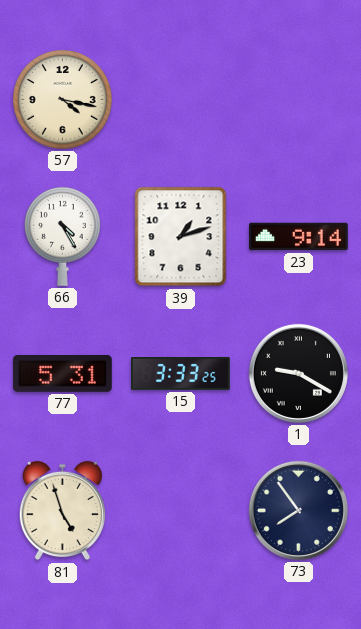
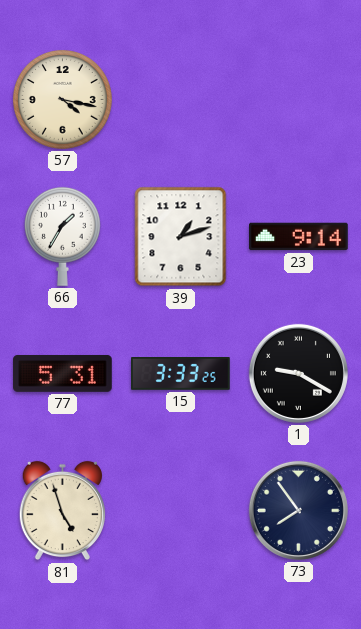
66: 4:25 -> 1:35 (62, 236)
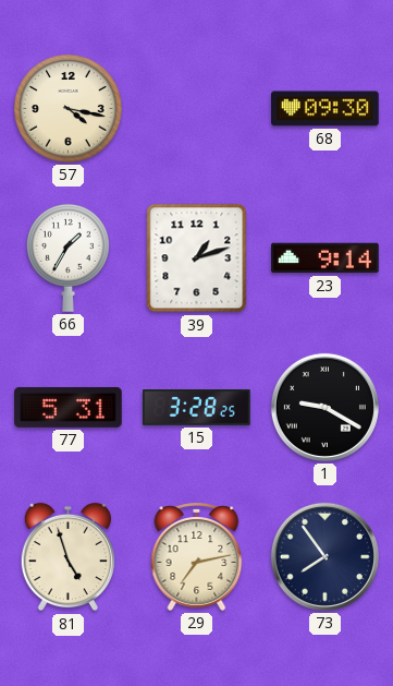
68: none -> 09:30 (326, 109)
15: 3:33 -> 3:28 (197, 408)
29: none -> 7:13 (197, 556)
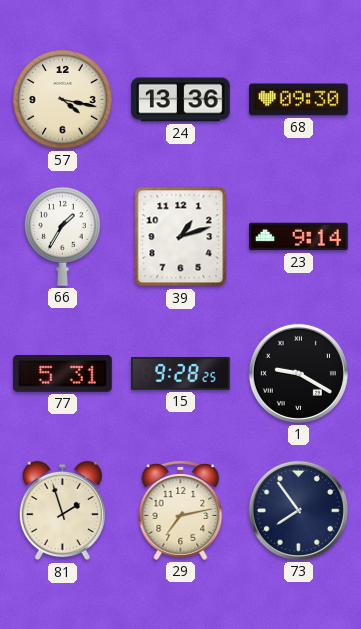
24: none -> 13:36 (181, 100)
15: 3:28 -> 9:28 (181, 374)
81: 4:57 -> 1:57 (62, 511)
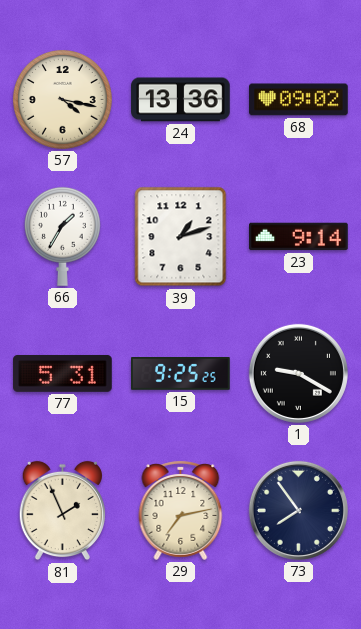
68: 09:30 -> 09:02 (299, 100)
15: 9:28 -> 9:25 (181, 374)
81: 1:57 -> 1:56 (62, 511)
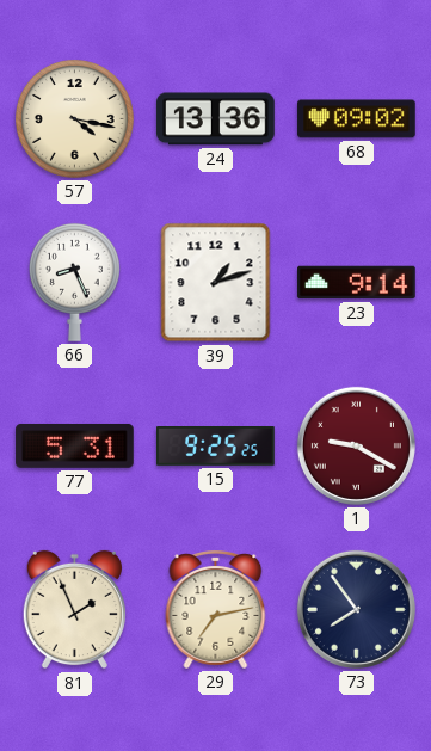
66: 1:35 -> 8:26 (74, 282)
1 dial: black -> burgundy (356, 445)
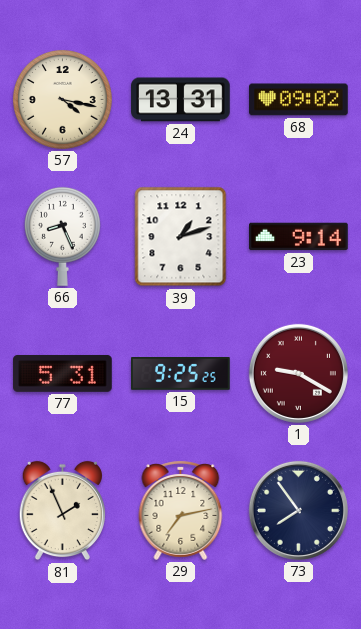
24: 13:36 -> 13:31 (181, 100)
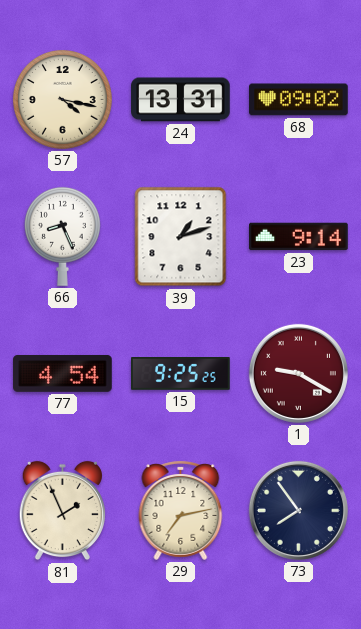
77: 5:31 -> 4:54 (63, 373)
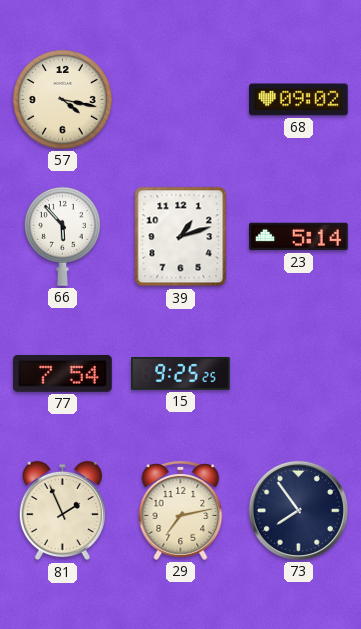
24: 13:31 -> none (181, 100)
66: 8:26 -> 5:53 (62, 236)
23: 9:14 -> 5:14 (299, 237)
77: 4:54 -> 7:54 (63, 373)
1: 9:20 -> none (298, 373)
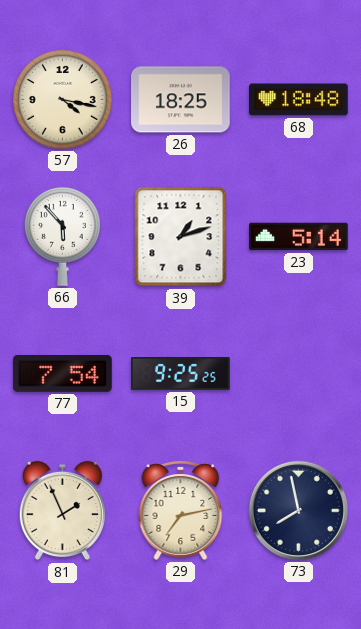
26: none -> 18:25 (181, 100)
68: 09:02 -> 18:48 (299, 100)
73: 7:54 -> 7:58 (298, 510)
